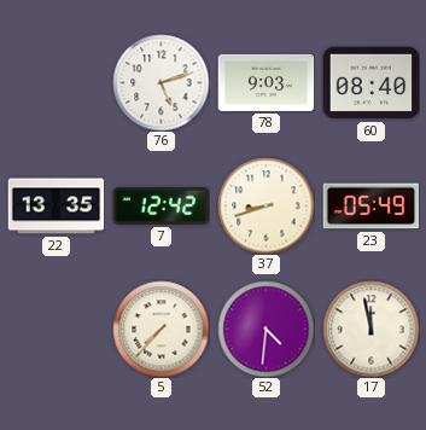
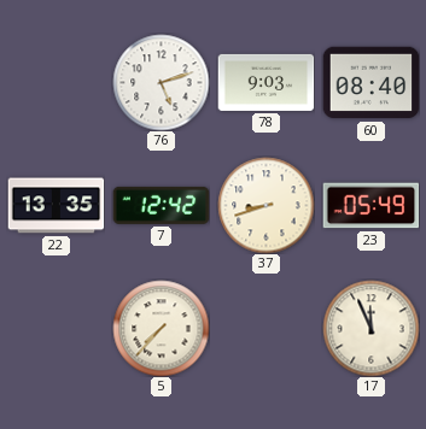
52: 4:31 -> none (265, 329)
17: 11:58 -> 11:56 (370, 328)
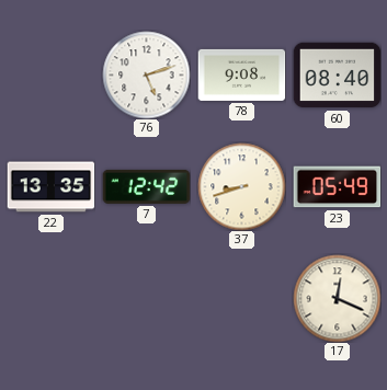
78: 9:03 -> 9:08 (241, 74)
5: 7:37 -> none (161, 328)
17: 11:56 -> 12:19 (337, 298)
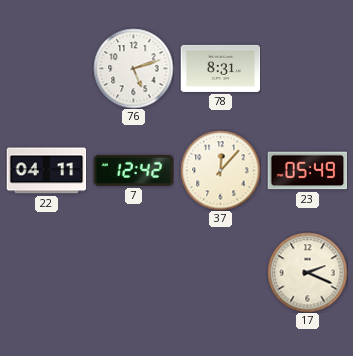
78: 9:08 -> 8:31 (220, 68)
60: 08:40 -> none (337, 76)
22: 13:35 -> 04:11 (46, 171)
37: 8:42 -> 12:07 (220, 170)
17: 12:19 -> 2:19 (307, 272)
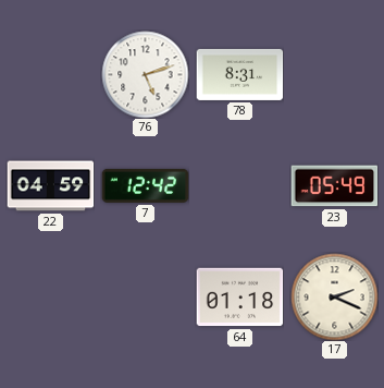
22: 04:11 -> 04:59 (50, 186)
37: 12:07 -> none (220, 170)
64: none -> 01:18 (239, 298)
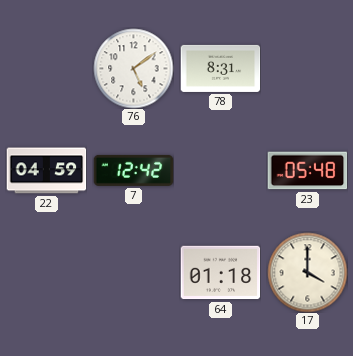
76: 5:12 -> 5:09 (133, 68)
23: 05:49 -> 05:48 (307, 171)
17: 2:19 -> 4:00 (307, 272)
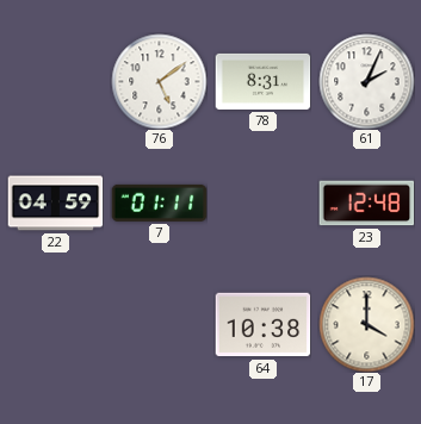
61: none -> 2:04 (366, 81)
7: 12:42 -> 01:11 (159, 202)
23: 05:48 -> 12:48 (366, 204)
64: 01:18 -> 10:38 (262, 325)
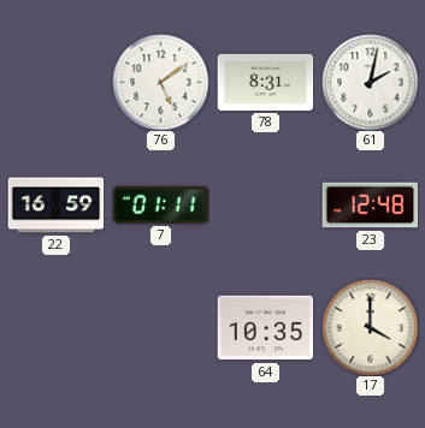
61: 2:04 -> 2:02 (370, 82)
22: 04:59 -> 16:59 (55, 206)
64: 10:38 -> 10:35 (265, 328)
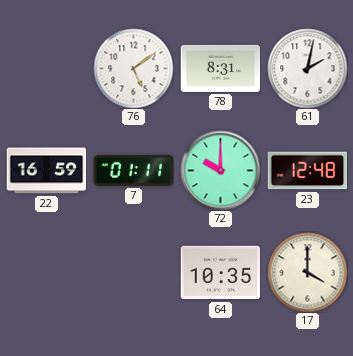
72: none -> 10:00 (220, 170)
